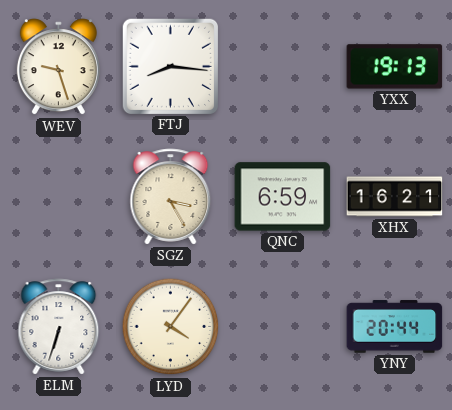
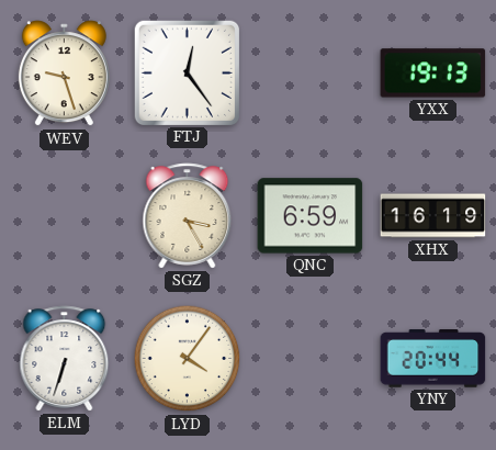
FTJ: 8:16 -> 12:24 (187, 72)
XHX: 16:21 -> 16:19 (433, 216)
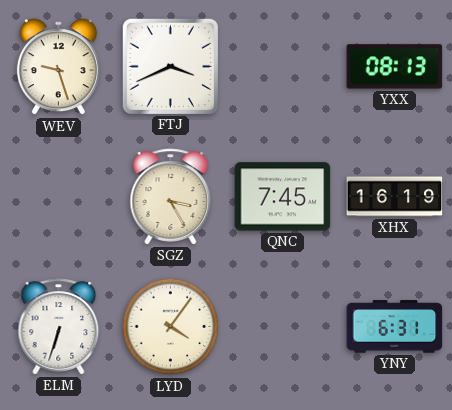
FTJ: 12:24 -> 3:41 (170, 66)
YXX: 19:13 -> 08:13 (395, 67)
QNC: 6:59 -> 7:45 (283, 197)
YNY: 20:44 -> 6:31 (395, 327)
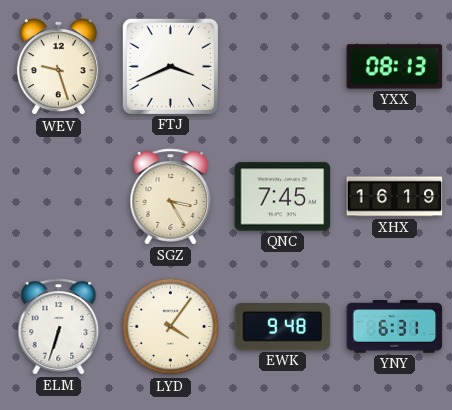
EWK: none -> 9:48 (283, 326)
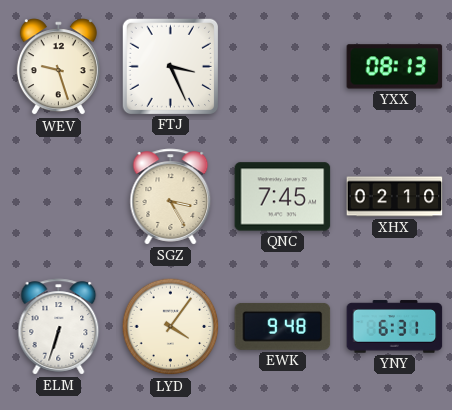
FTJ: 3:41 -> 3:26 (170, 66)
XHX: 16:19 -> 02:10 (395, 197)
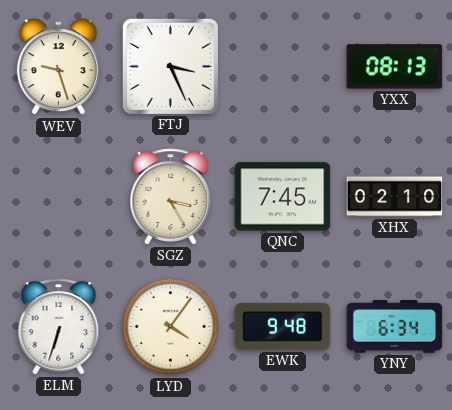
YNY: 6:31 -> 6:34 (395, 327)
